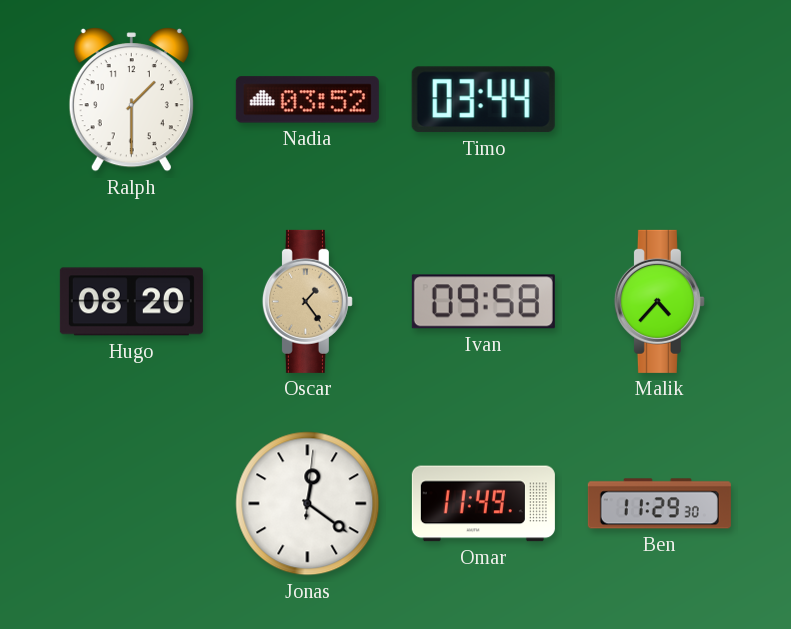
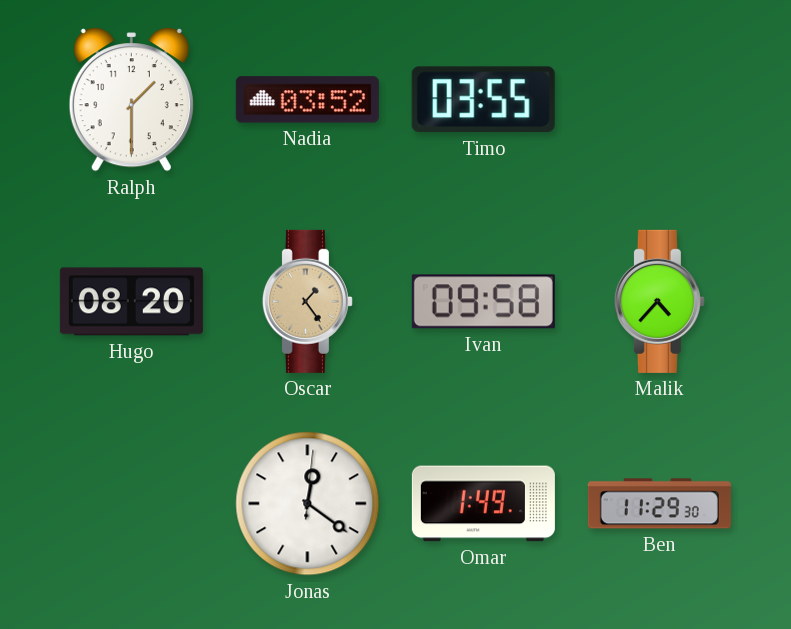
Timo: 03:44 -> 03:55 (483, 100)
Omar: 11:49 -> 1:49 (483, 504)
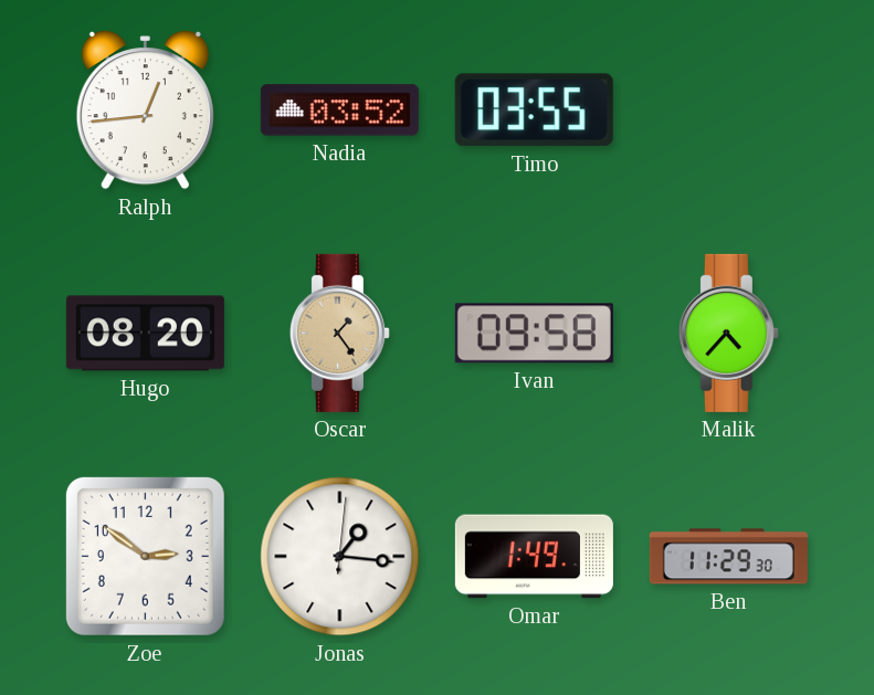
Ralph: 1:30 -> 12:44 (145, 110)
Zoe: none -> 2:51 (145, 556)
Jonas: 12:21 -> 1:16 (340, 557)
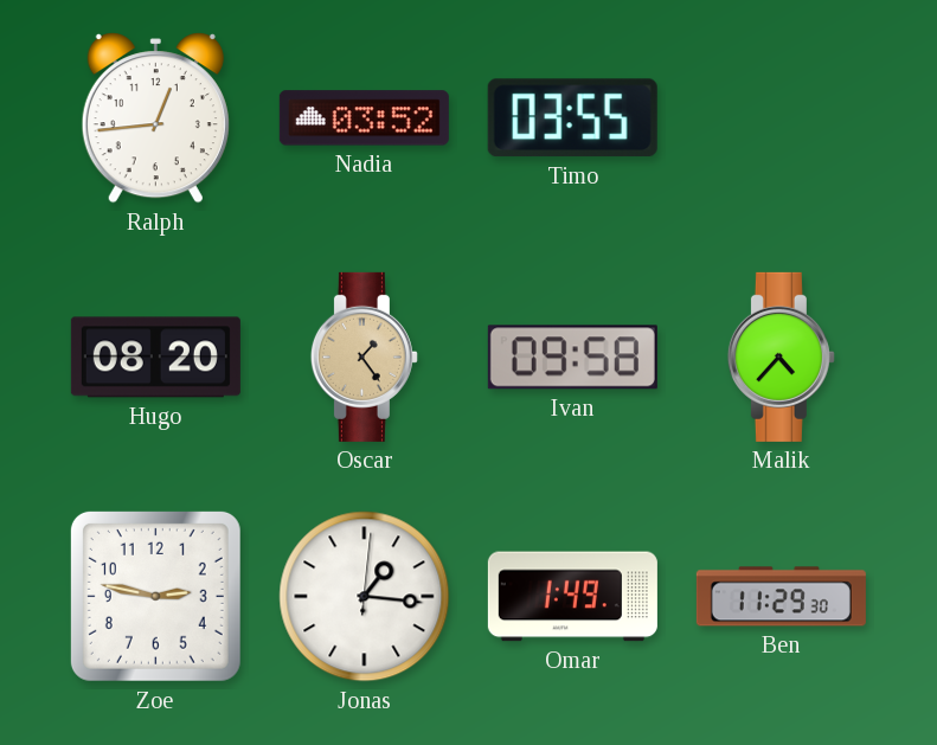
Zoe: 2:51 -> 2:47 (155, 596)
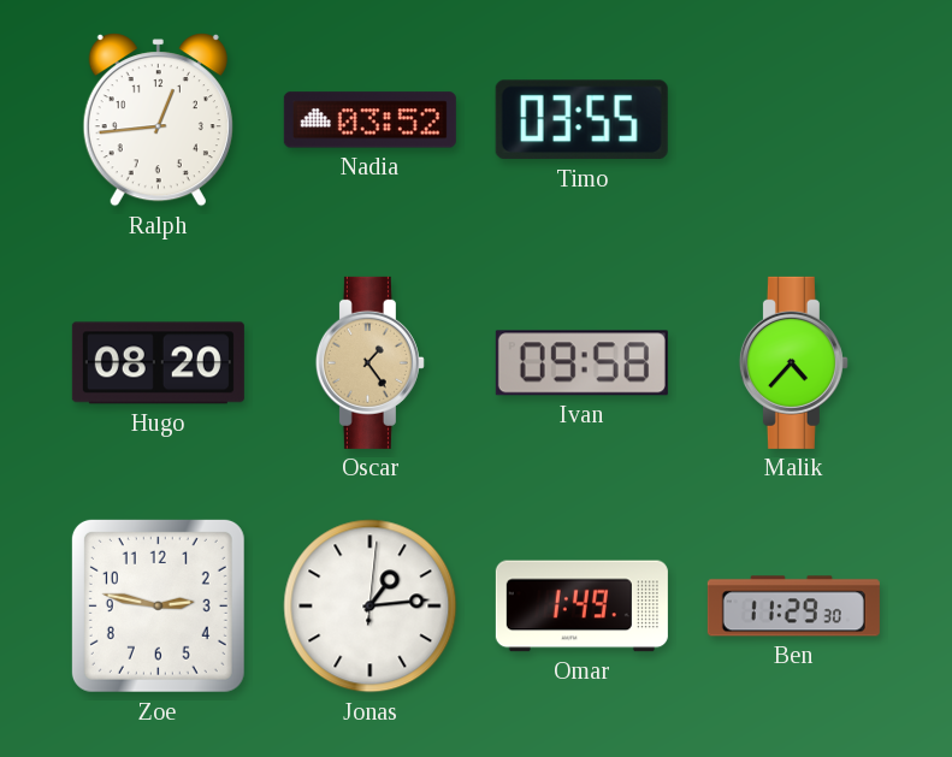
Jonas: 1:16 -> 1:14 (371, 607)
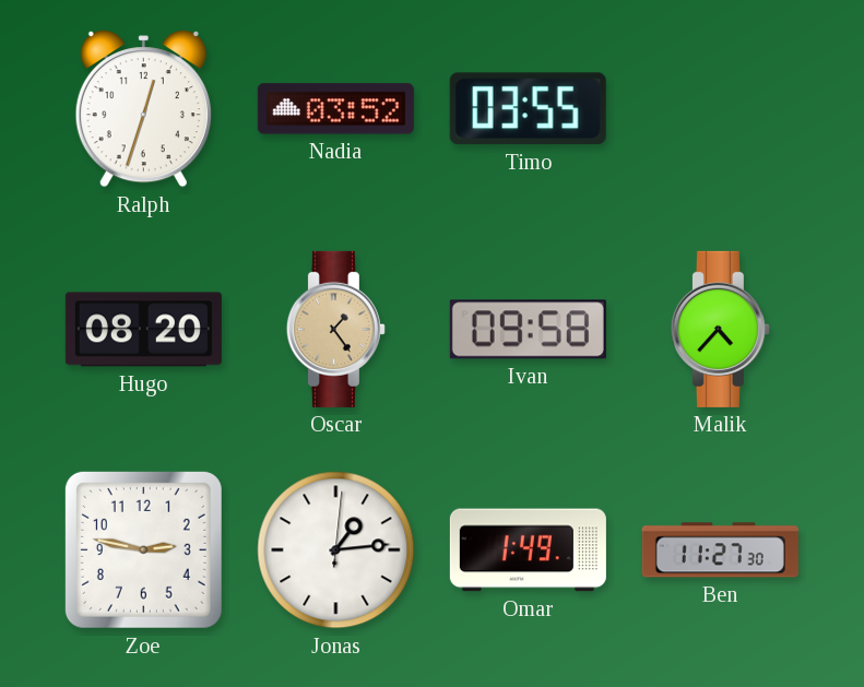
Ralph: 12:44 -> 12:33 (143, 109)
Ben: 11:29 -> 11:27 (720, 550)
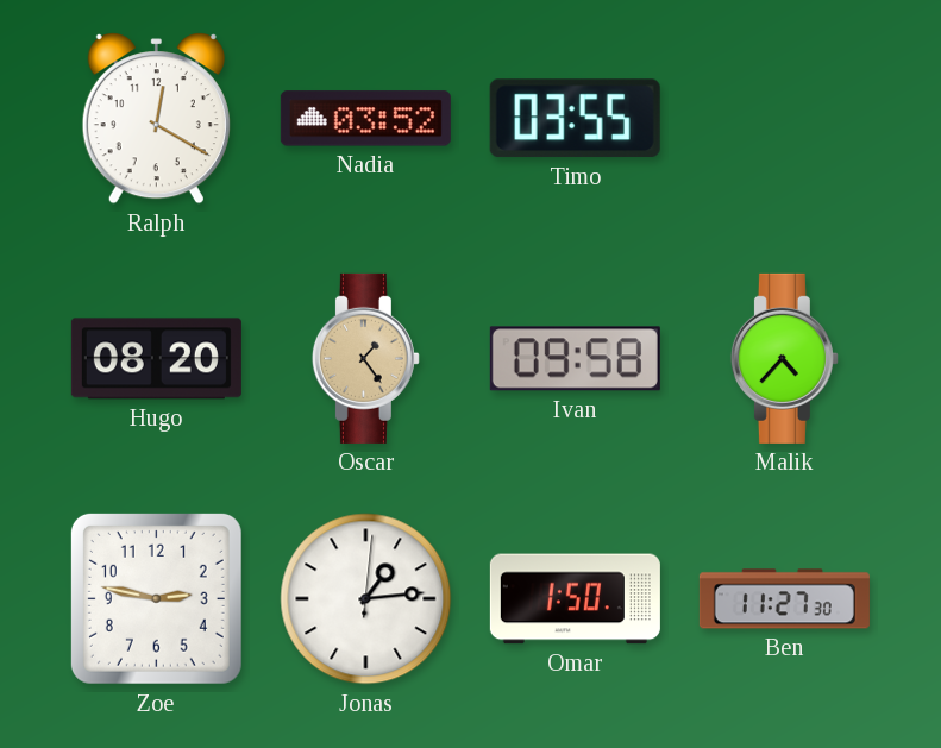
Ralph: 12:33 -> 12:20 (156, 119)
Omar: 1:49 -> 1:50 (575, 599)
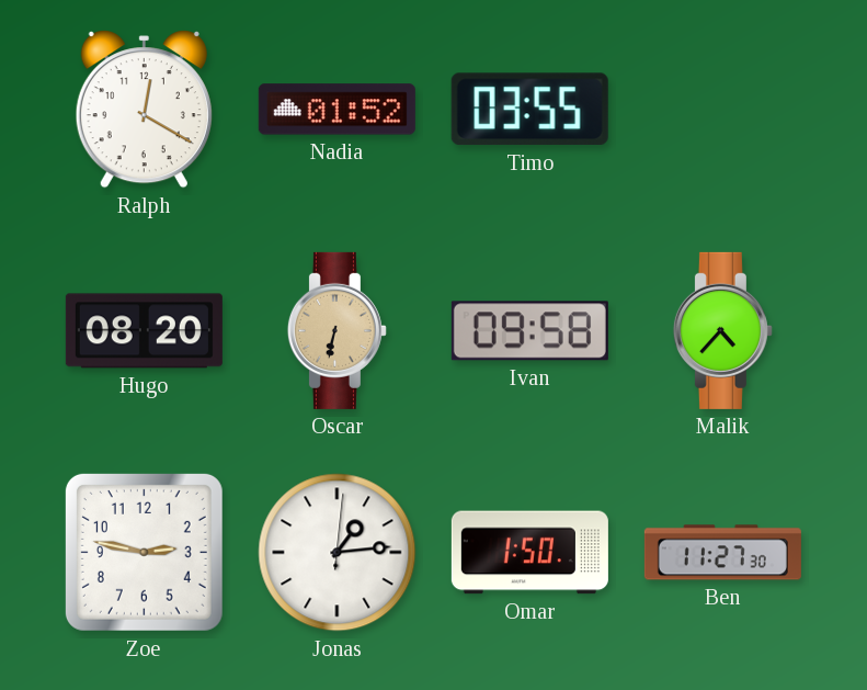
Nadia: 03:52 -> 01:52 (336, 110)
Oscar: 1:24 -> 6:32 (336, 330)
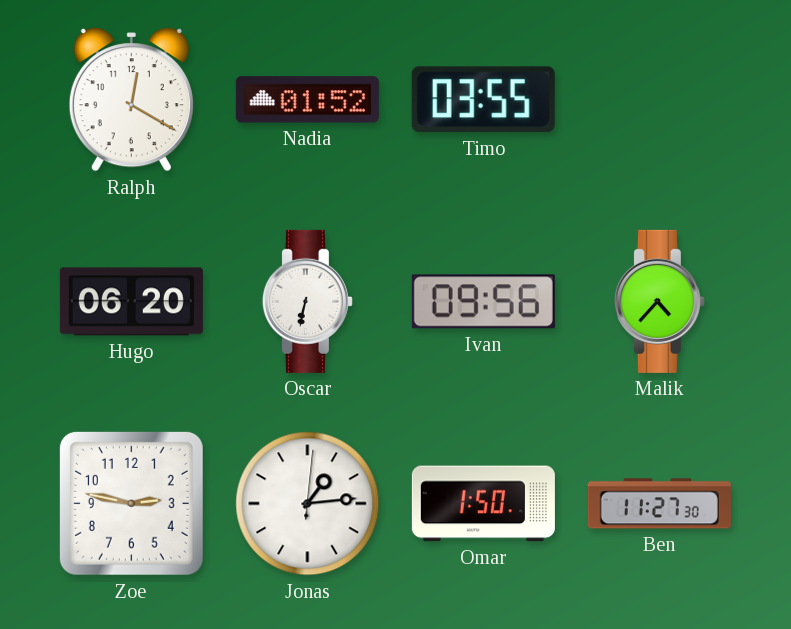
Hugo: 08:20 -> 06:20 (131, 302)
Oscar dial: champagne -> white (307, 301)
Ivan: 09:58 -> 09:56 (483, 302)
